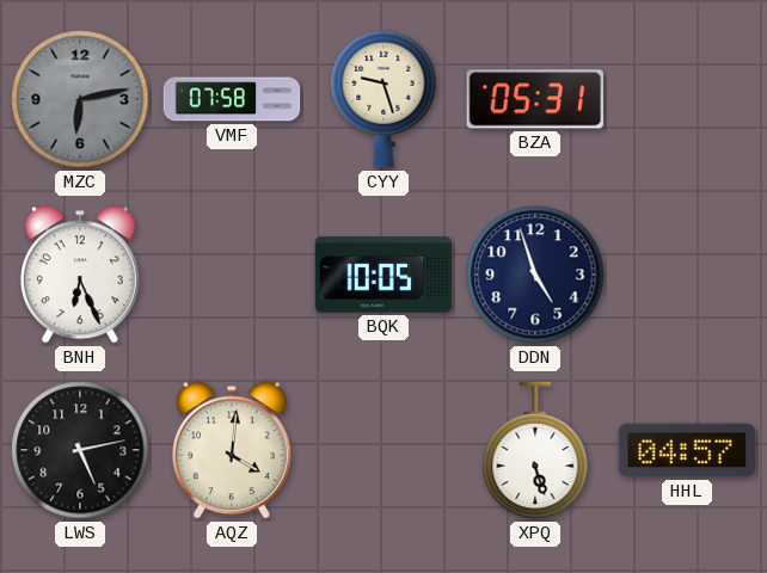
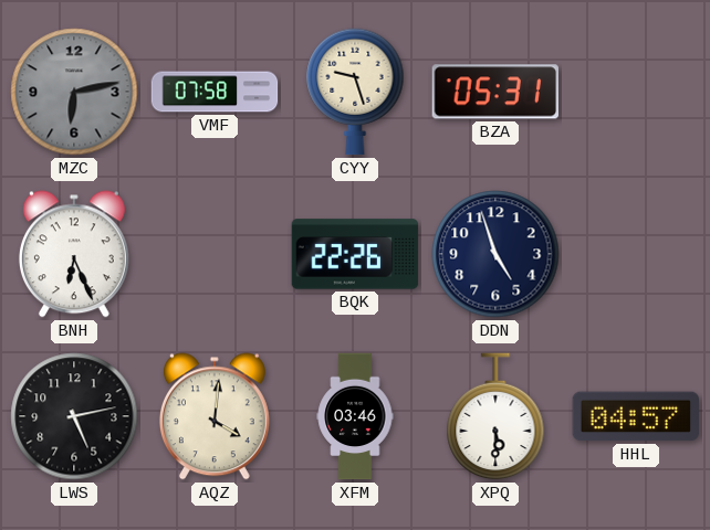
BQK: 10:05 -> 22:26 (355, 254)
XFM: none -> 03:46 (355, 416)
XPQ: 5:27 -> 5:30 (495, 416)
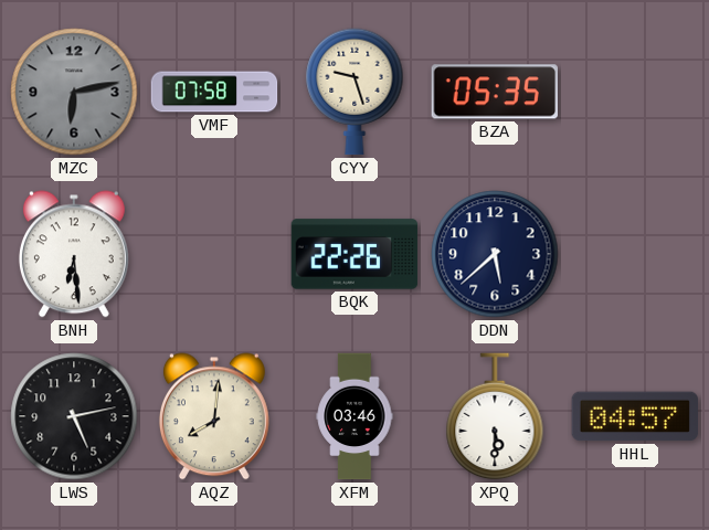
BZA: 05:31 -> 05:35 (494, 92)
BNH: 6:26 -> 6:29 (74, 254)
DDN: 4:57 -> 5:38 (495, 254)
AQZ: 4:01 -> 8:01 (214, 416)
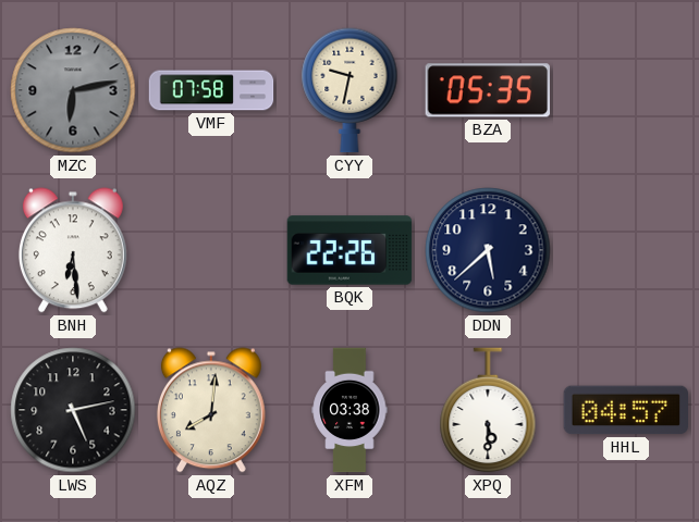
CYY: 9:27 -> 9:32 (349, 90)
XFM: 03:46 -> 03:38 (349, 410)
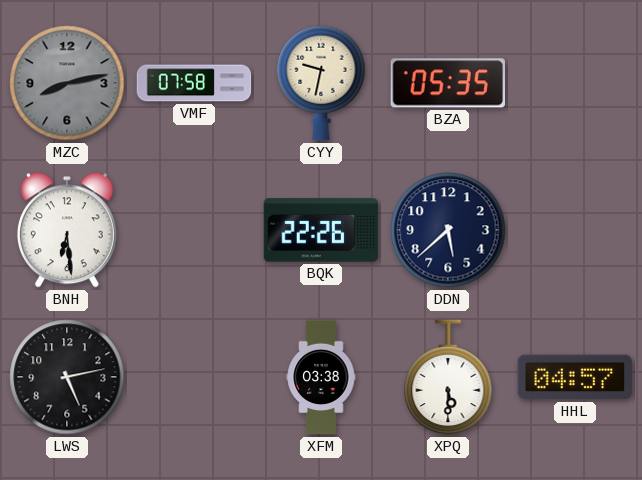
MZC: 6:13 -> 8:13 (67, 83)
AQZ: 8:01 -> none (211, 410)
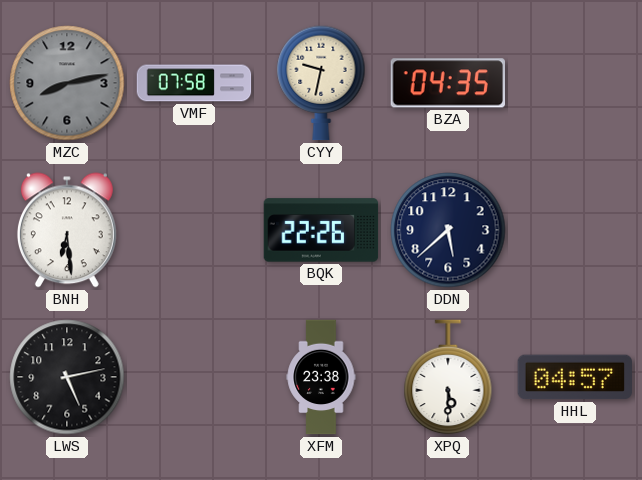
BZA: 05:35 -> 04:35 (447, 83)
XFM: 03:38 -> 23:38 (321, 377)
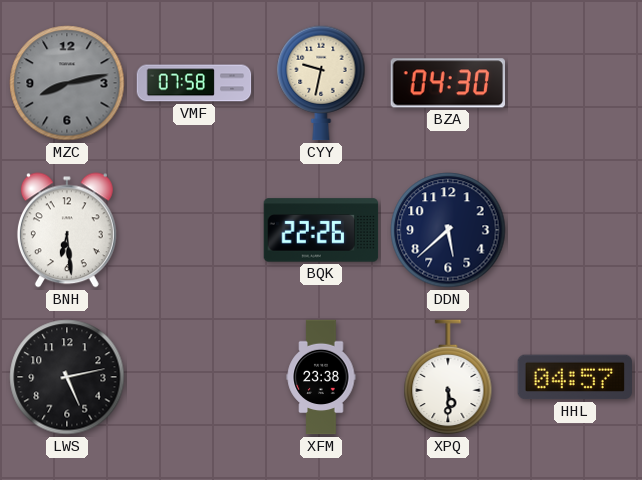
BZA: 04:35 -> 04:30 (447, 83)
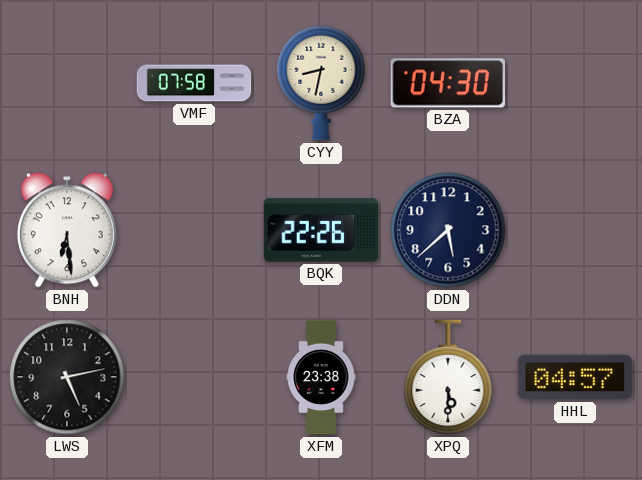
MZC: 8:13 -> none (67, 83)
CYY: 9:32 -> 8:32 (321, 83)
